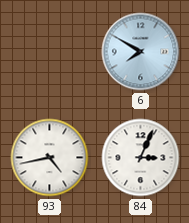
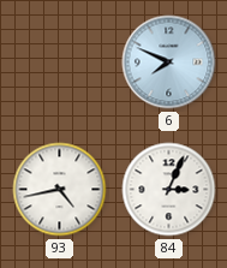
6: 7:50 -> 7:49 (169, 62)
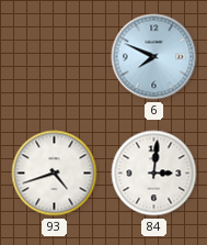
93: 4:43 -> 4:42 (55, 174)
84: 3:04 -> 3:01 (154, 174)
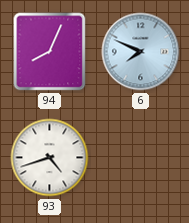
94: none -> 8:04 (50, 52)
84: 3:01 -> none (154, 174)
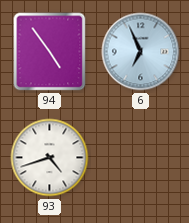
94: 8:04 -> 4:54 (50, 52)
6: 7:49 -> 6:56 (141, 52)
